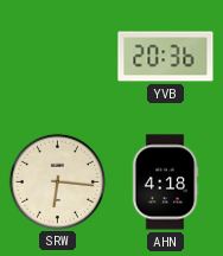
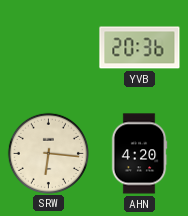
AHN: 4:18 -> 4:20 (139, 154)
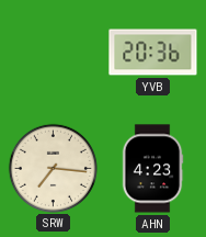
SRW: 6:16 -> 7:16 (53, 168)
AHN: 4:20 -> 4:23 (152, 169)
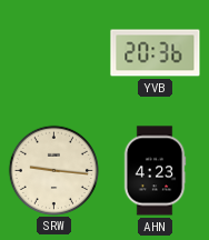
SRW: 7:16 -> 9:16 (53, 170)
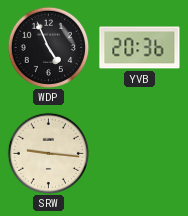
WDP: none -> 4:56 (48, 47)
AHN: 4:23 -> none (155, 171)
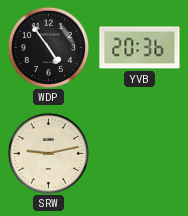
WDP: 4:56 -> 4:54 (48, 47)
SRW: 9:16 -> 9:13 (48, 153)
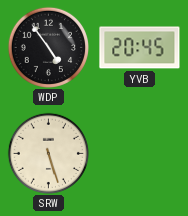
YVB: 20:36 -> 20:45 (140, 48)
SRW: 9:13 -> 5:27 (48, 153)
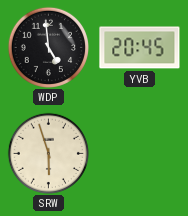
WDP: 4:54 -> 4:59 (48, 47)
SRW: 5:27 -> 5:57 (48, 153)
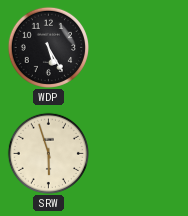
WDP: 4:59 -> 5:25 (48, 47)
YVB: 20:45 -> none (140, 48)
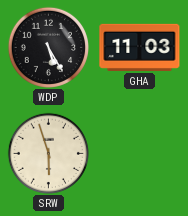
GHA: none -> 11:03 (140, 47)
